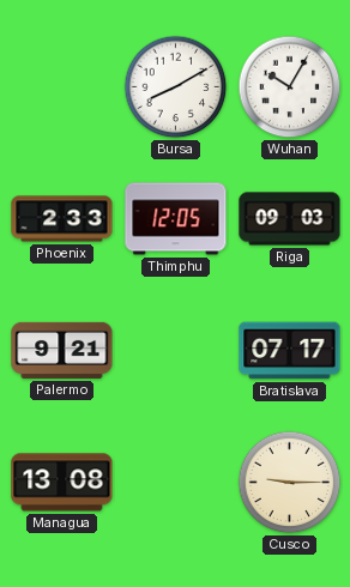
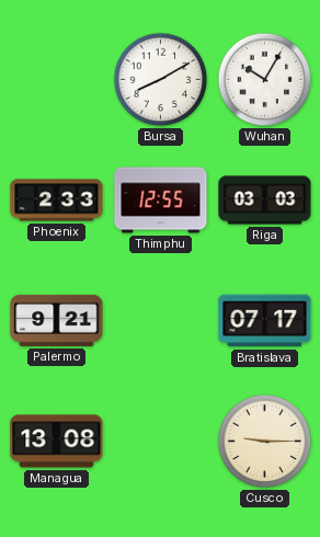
Thimphu: 12:05 -> 12:55 (161, 201)
Riga: 09:03 -> 03:03 (265, 201)
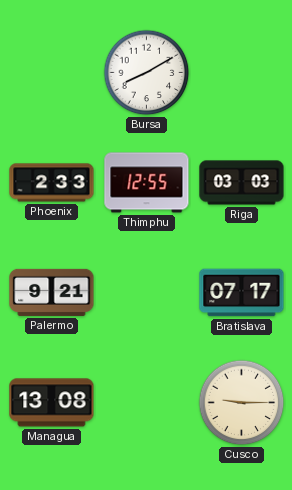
Wuhan: 10:05 -> none (265, 80)
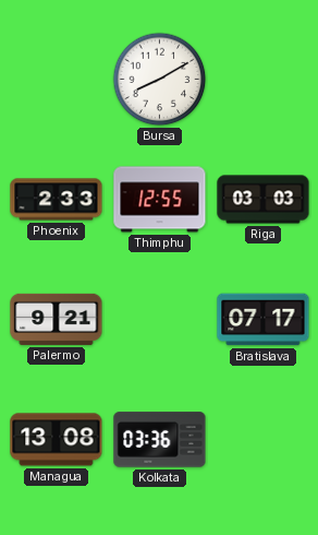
Kolkata: none -> 03:36 (160, 440)
Cusco: 9:15 -> none (242, 403)
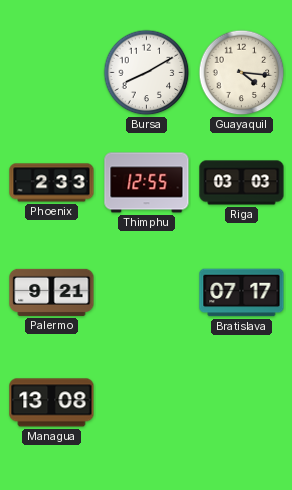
Guayaquil: none -> 4:16 (242, 73)
Kolkata: 03:36 -> none (160, 440)
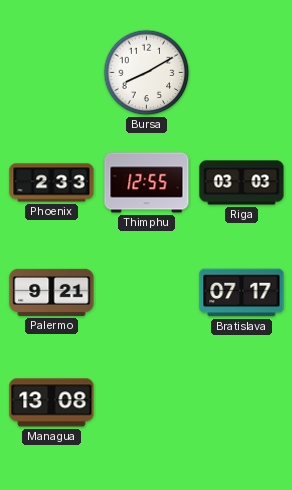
Guayaquil: 4:16 -> none (242, 73)
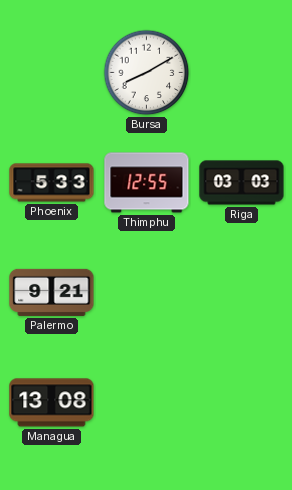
Phoenix: 2:33 -> 5:33 (52, 183)
Bratislava: 07:17 -> none (242, 293)
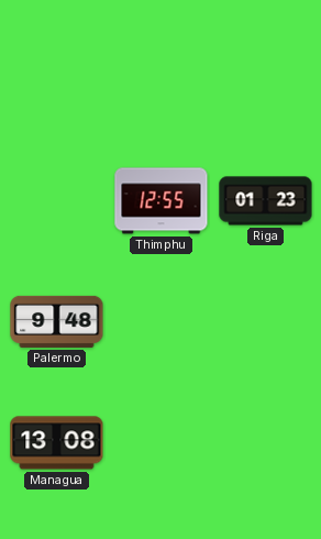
Bursa: 8:10 -> none (147, 73)
Phoenix: 5:33 -> none (52, 183)
Riga: 03:03 -> 01:23 (266, 201)
Palermo: 9:21 -> 9:48 (57, 321)
